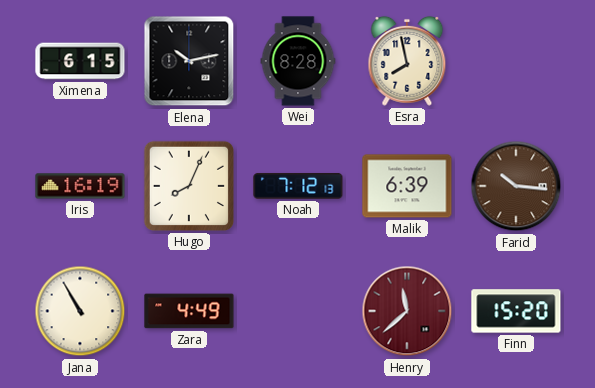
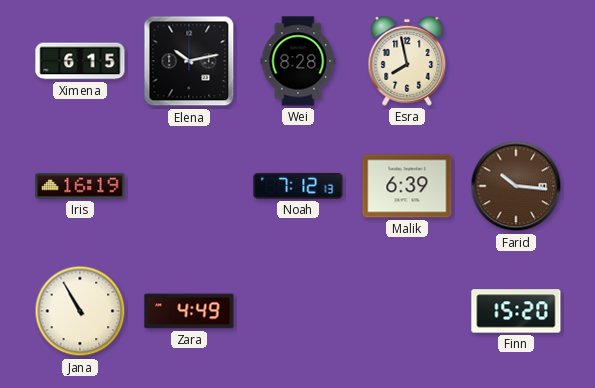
Hugo: 8:04 -> none (189, 186)
Henry: 11:38 -> none (407, 311)
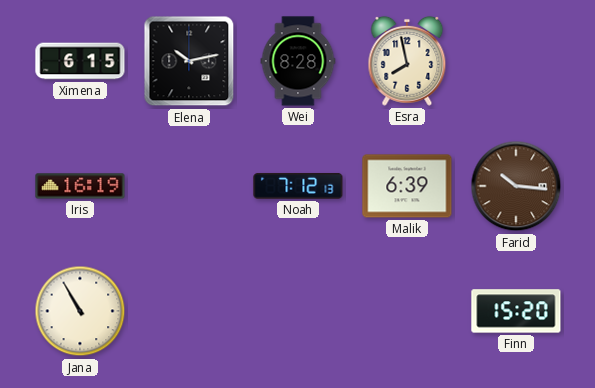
Zara: 4:49 -> none (189, 311)
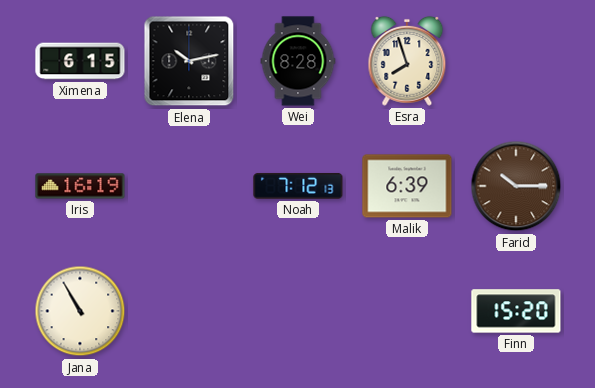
Esra: 7:58 -> 7:57 (407, 61)
Farid: 10:16 -> 10:15 (516, 186)
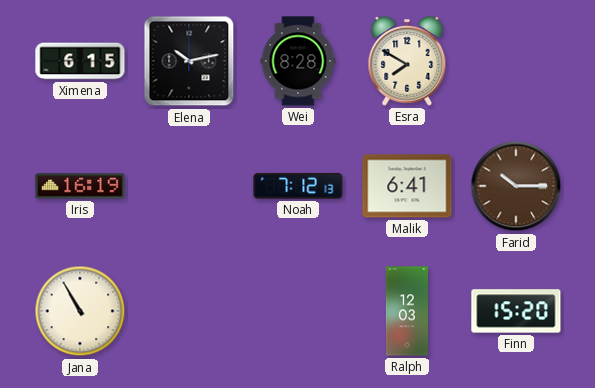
Esra: 7:57 -> 7:50 (407, 61)
Malik: 6:39 -> 6:41 (407, 186)
Ralph: none -> 12:03 (407, 311)
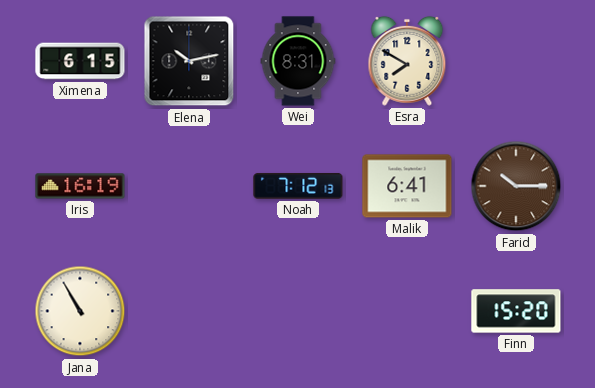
Wei: 8:28 -> 8:31 (298, 61)
Ralph: 12:03 -> none (407, 311)
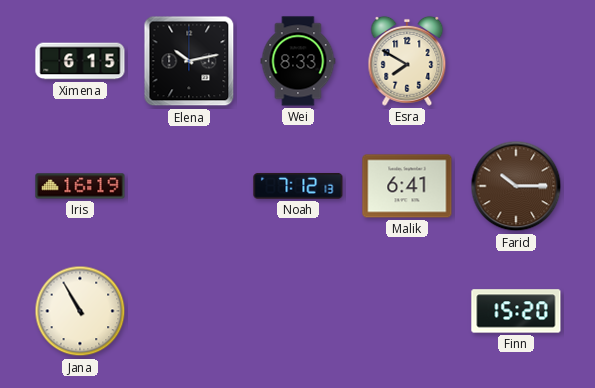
Wei: 8:31 -> 8:33 (298, 61)
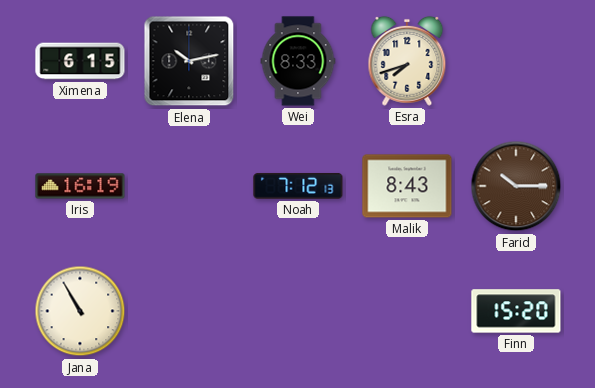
Esra: 7:50 -> 7:42 (407, 61)
Malik: 6:41 -> 8:43 (407, 186)
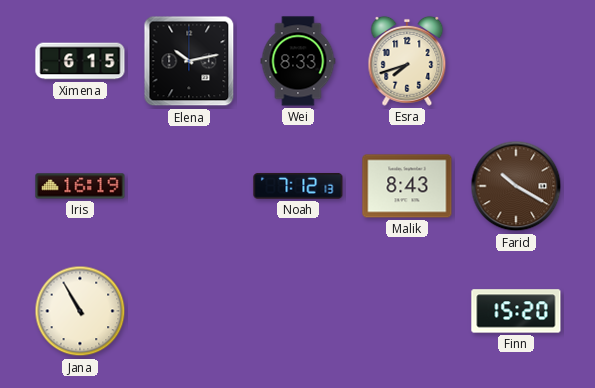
Farid: 10:15 -> 10:20 (516, 186)
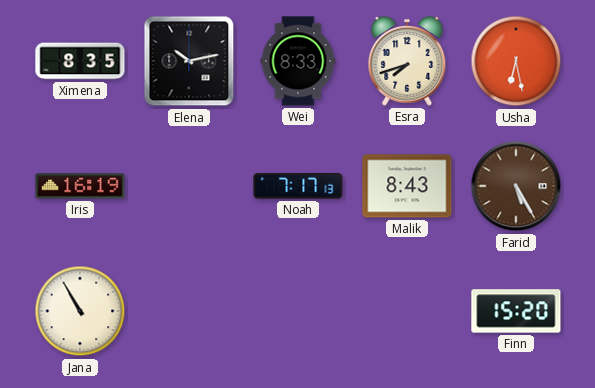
Ximena: 6:15 -> 8:35 (80, 61)
Usha: none -> 6:28 (516, 61)
Noah: 7:12 -> 7:17 (298, 186)
Farid: 10:20 -> 5:25 (516, 186)
